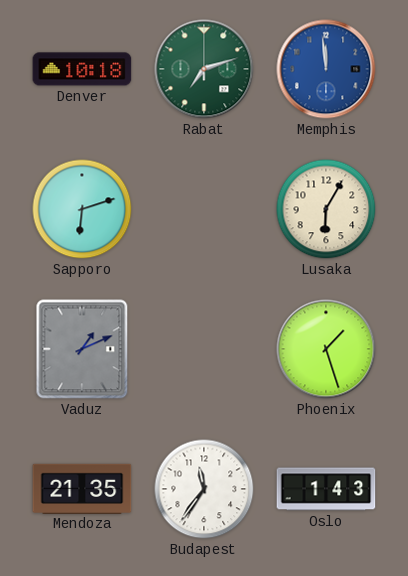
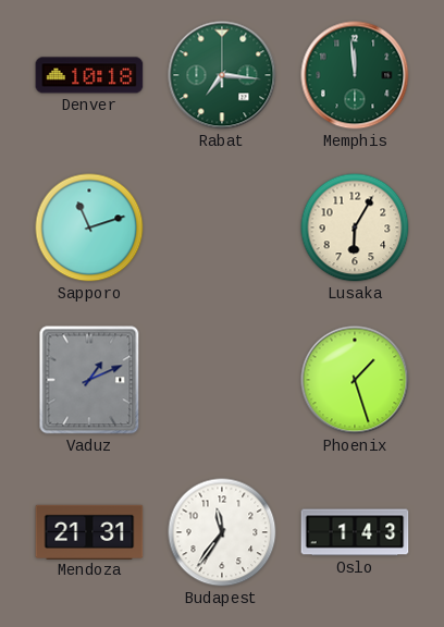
Rabat: 7:12 -> 7:16 (222, 75)
Memphis dial: blue -> green (355, 75)
Sapporo: 6:12 -> 11:12 (89, 228)
Mendoza: 21:35 -> 21:31 (89, 531)
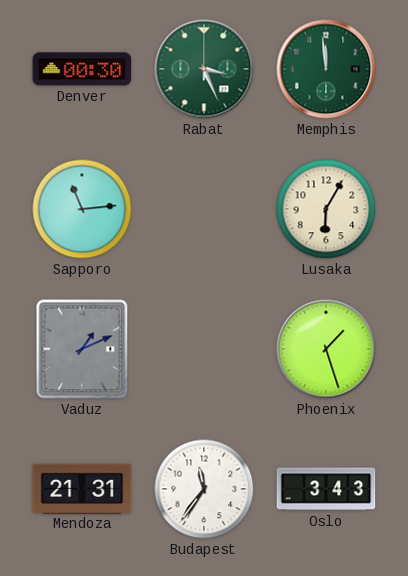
Denver: 10:18 -> 00:30 (82, 69)
Rabat: 7:16 -> 3:26 (204, 69)
Sapporo: 11:12 -> 11:14 (82, 209)
Oslo: 1:43 -> 3:43 (326, 489)
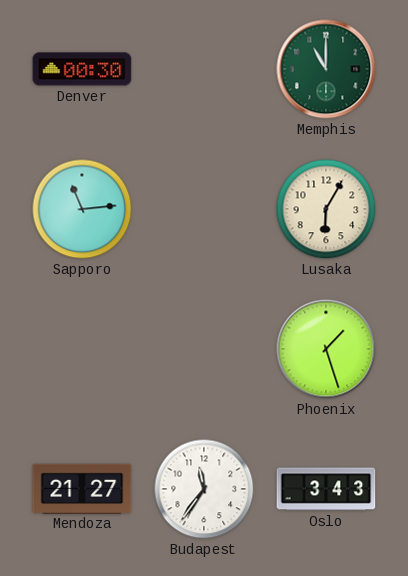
Rabat: 3:26 -> none (204, 69)
Memphis: 11:59 -> 11:00 (326, 69)
Vaduz: 1:11 -> none (82, 349)
Mendoza: 21:31 -> 21:27 (82, 488)
